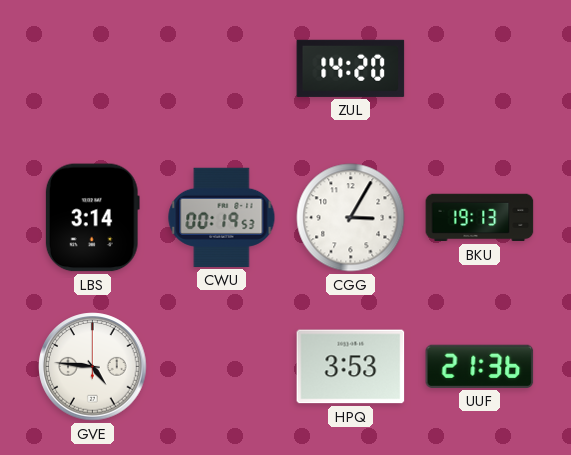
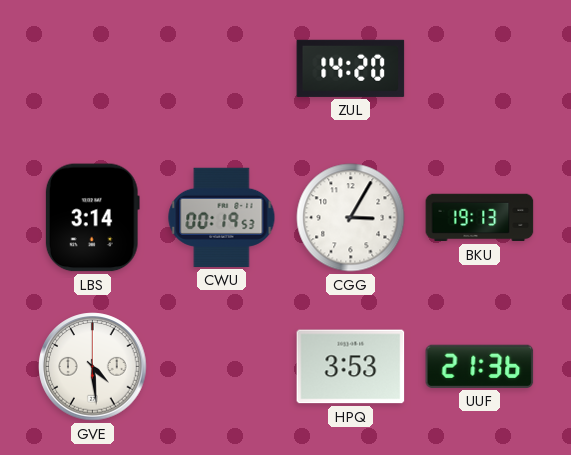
GVE: 4:46 -> 4:29 (93, 367)
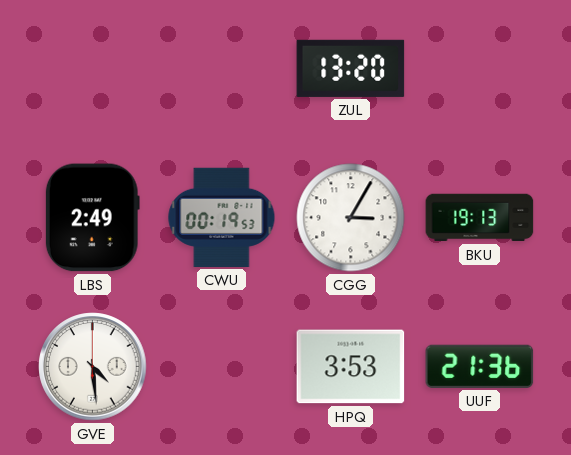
ZUL: 14:20 -> 13:20 (351, 68)
LBS: 3:14 -> 2:49 (92, 218)
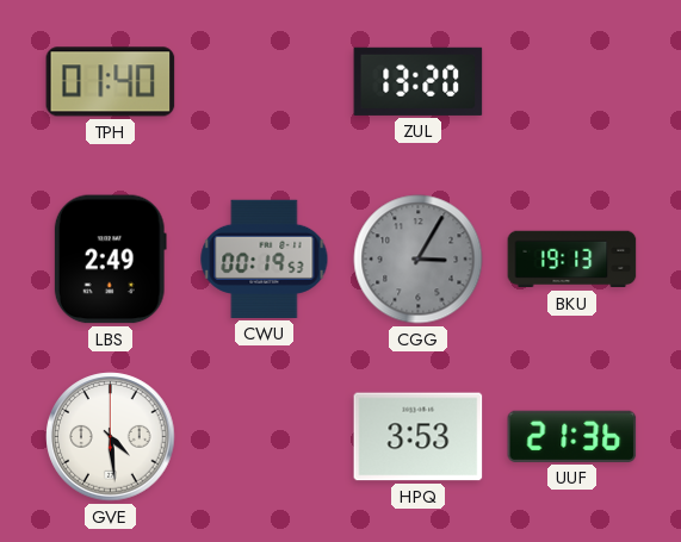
TPH: none -> 01:40 (111, 82)
CGG dial: white -> grey (419, 260)
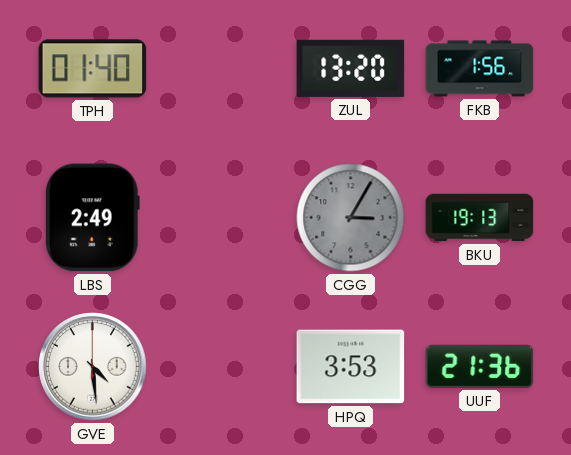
FKB: none -> 1:56 (480, 69)
CWU: 00:19 -> none (265, 258)
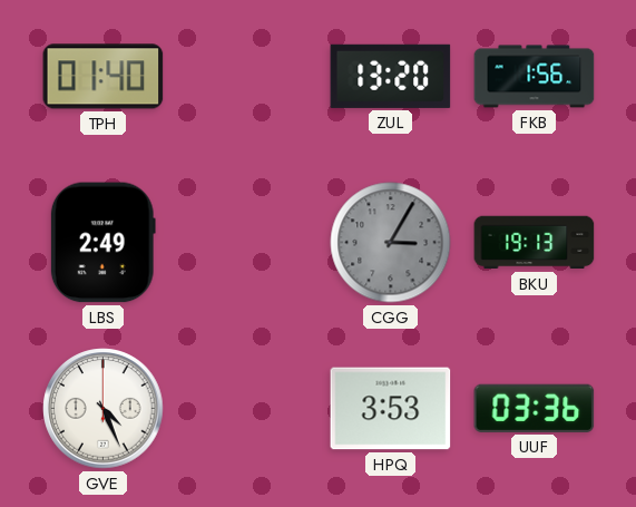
GVE: 4:29 -> 4:26 (104, 409)
UUF: 21:36 -> 03:36 (535, 408)
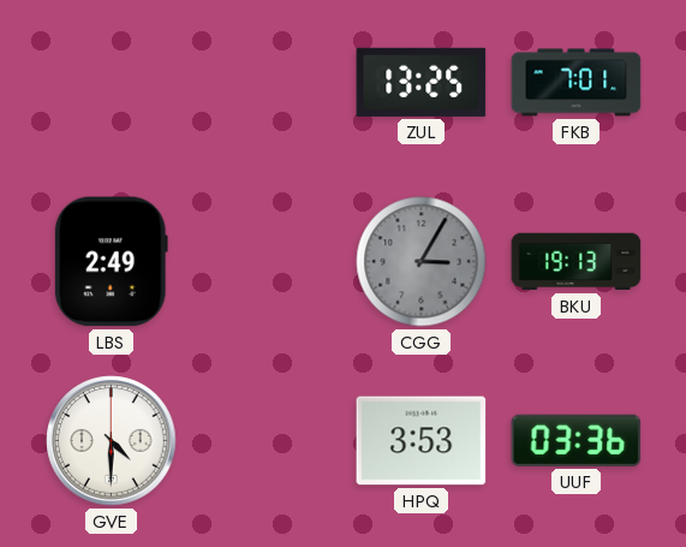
TPH: 01:40 -> none (104, 77)
ZUL: 13:20 -> 13:25 (422, 82)
FKB: 1:56 -> 7:01 (577, 83)
GVE: 4:26 -> 4:30 (112, 441)
